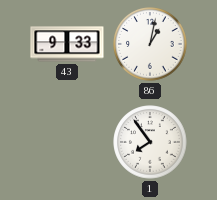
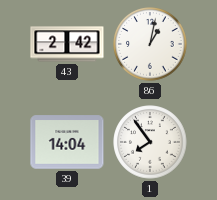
43: 9:33 -> 2:42 (67, 44)
39: none -> 14:04 (67, 142)
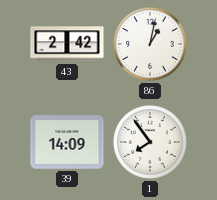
39: 14:04 -> 14:09 (67, 142)
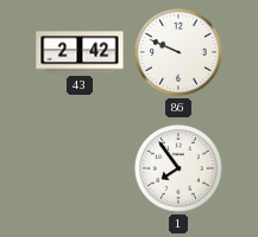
86: 1:02 -> 9:49 (178, 52)
39: 14:09 -> none (67, 142)
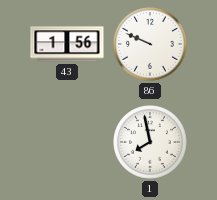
43: 2:42 -> 1:56 (67, 44)
1: 7:54 -> 7:58 (150, 142)
